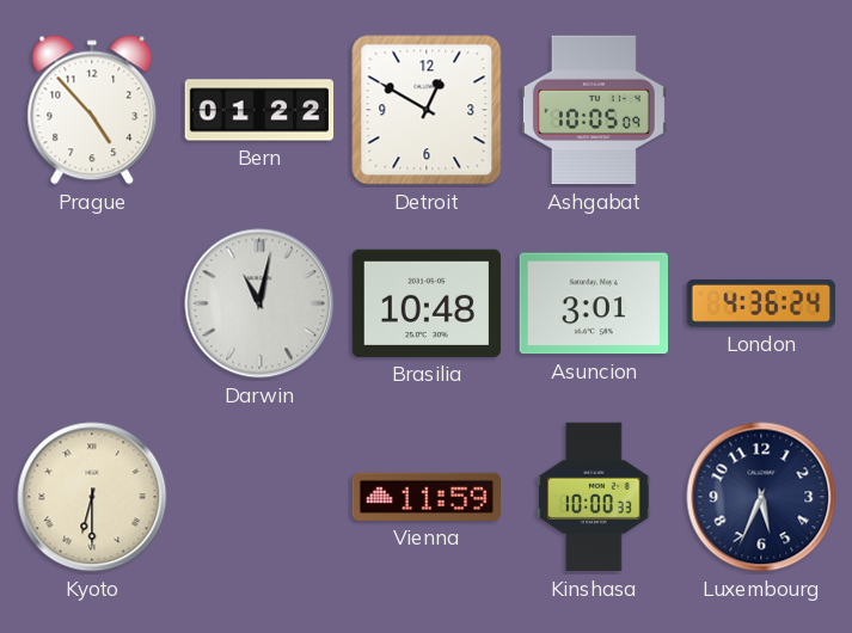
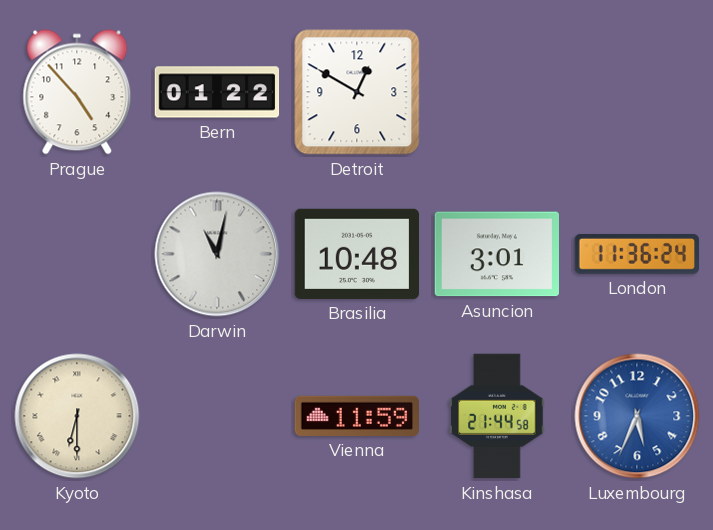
Ashgabat: 10:05 -> none (594, 110)
London: 4:36 -> 11:36 (636, 254)
Kinshasa: 10:00 -> 21:44 (497, 416)
Luxembourg dial: navy -> blue (637, 416)
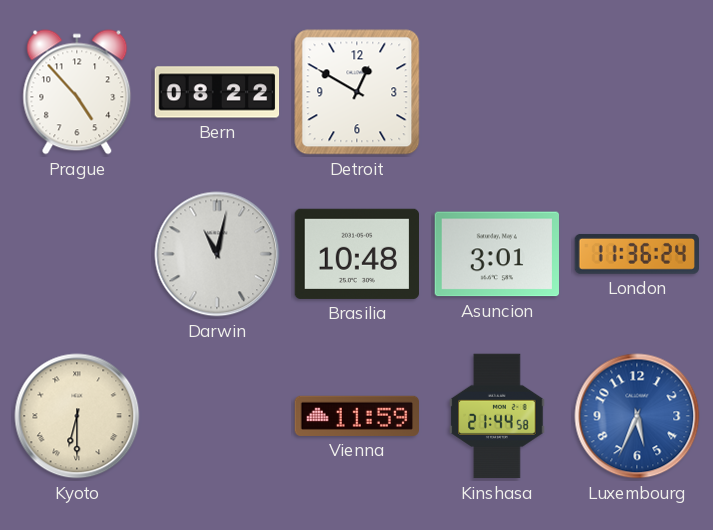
Bern: 01:22 -> 08:22 (217, 92)
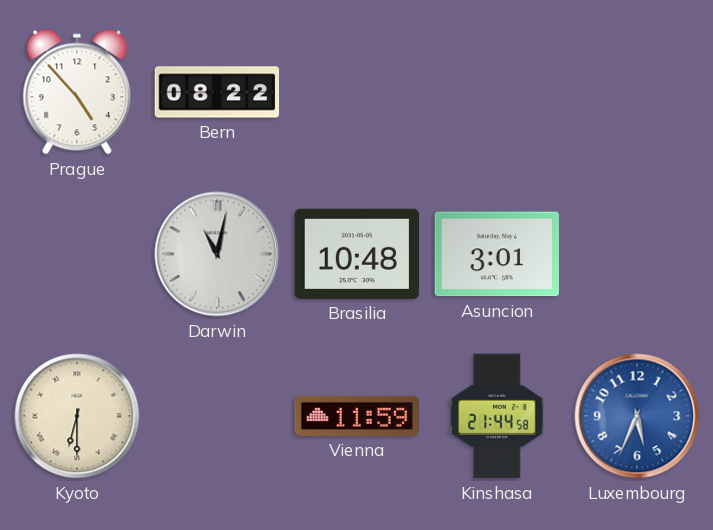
Detroit: 12:50 -> none (357, 92)
London: 11:36 -> none (636, 254)
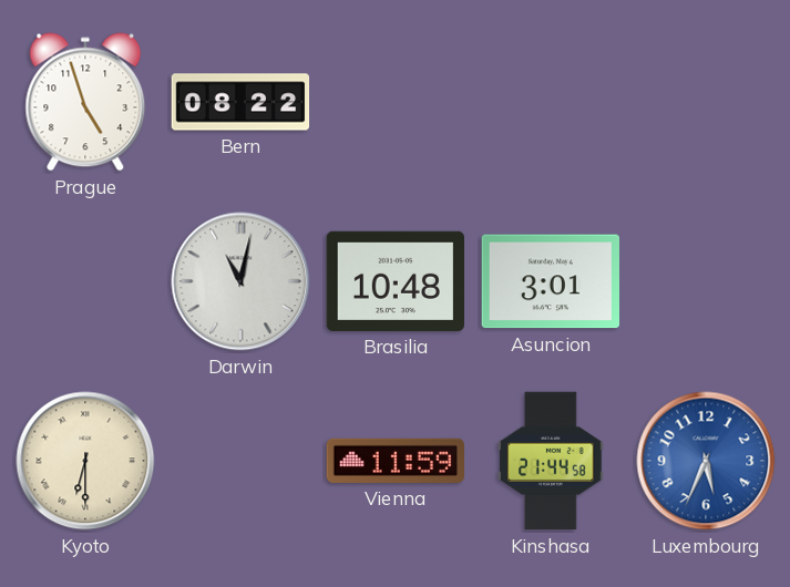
Prague: 4:53 -> 4:57 (85, 102)
